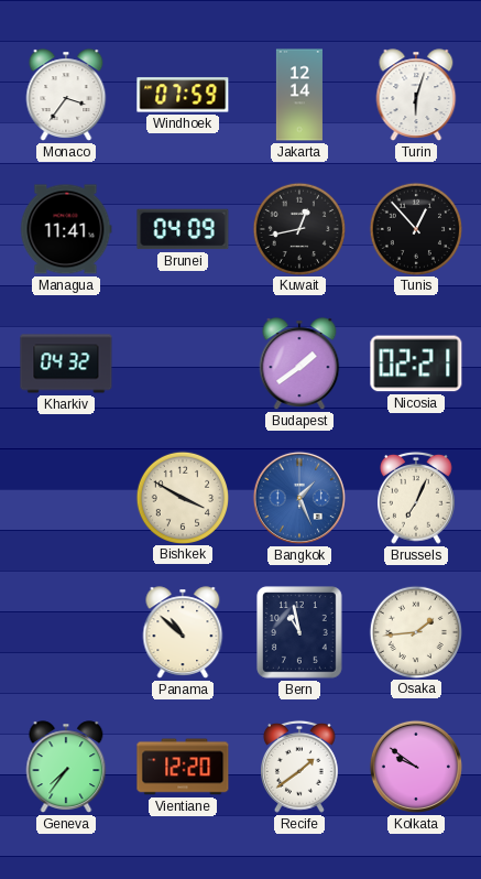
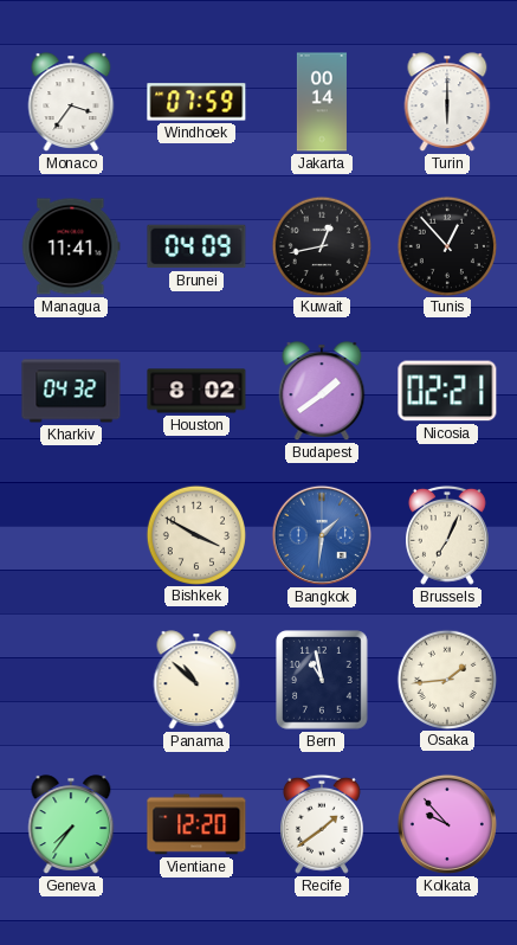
Jakarta: 12:14 -> 00:14 (322, 102)
Turin: 6:03 -> 6:00 (447, 102)
Houston: none -> 8:02 (196, 391)
Bangkok: 1:26 -> 1:31 (322, 535)
Kolkata: 9:51 -> 9:53 (447, 824)
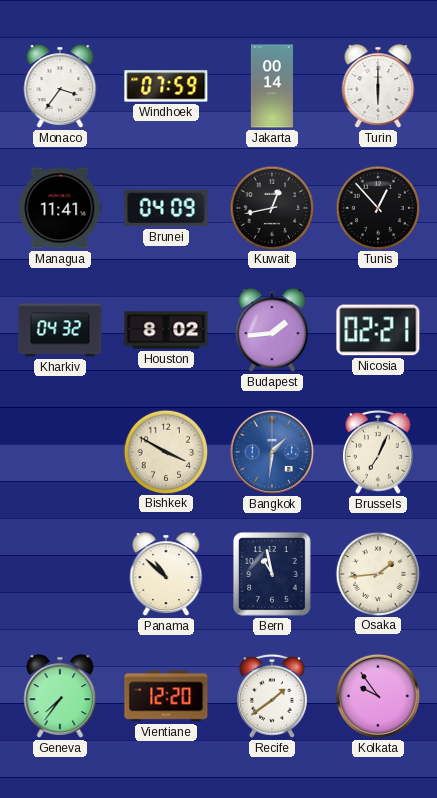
Budapest: 1:39 -> 1:44 (272, 330)
Kolkata: 9:53 -> 9:54 (378, 696)
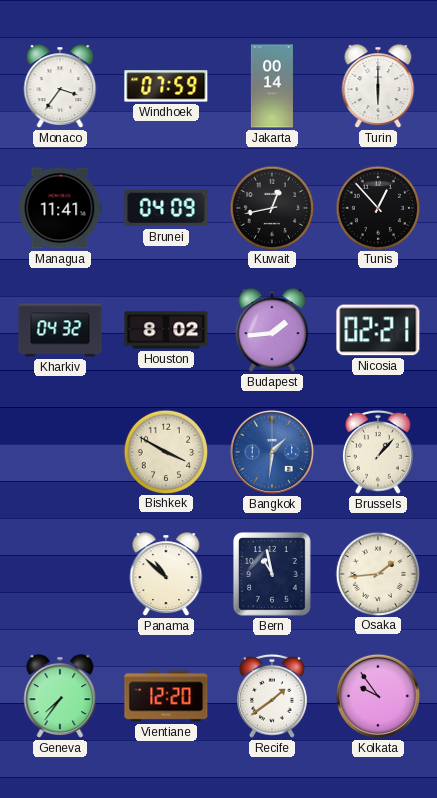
Brussels: 7:04 -> 1:07 (379, 452)
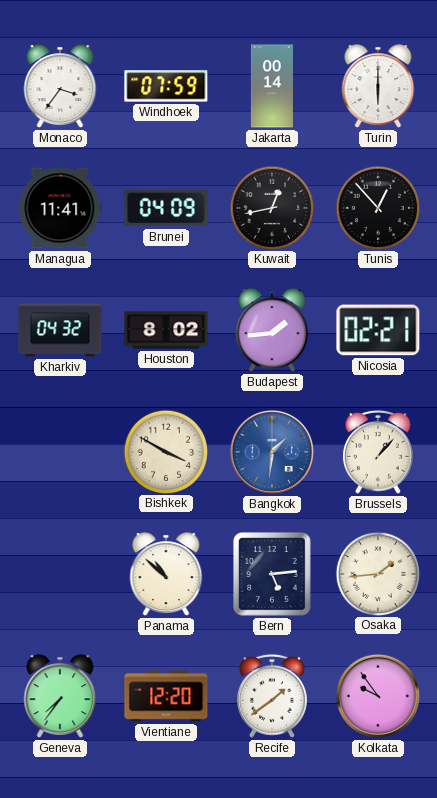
Bern: 10:58 -> 5:14 (272, 574)
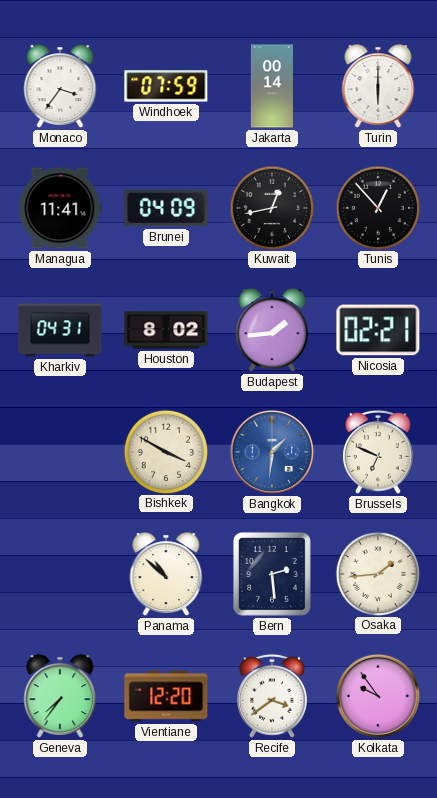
Kharkiv: 04:32 -> 04:31 (60, 330)
Brussels: 1:07 -> 6:49 (379, 452)
Bern: 5:14 -> 2:29 (272, 574)
Recife: 1:39 -> 3:39 (273, 696)
